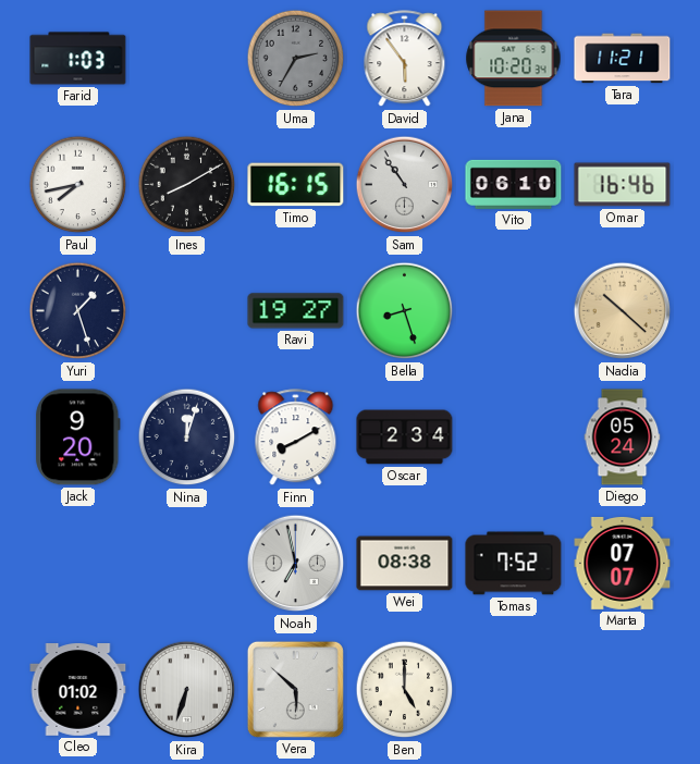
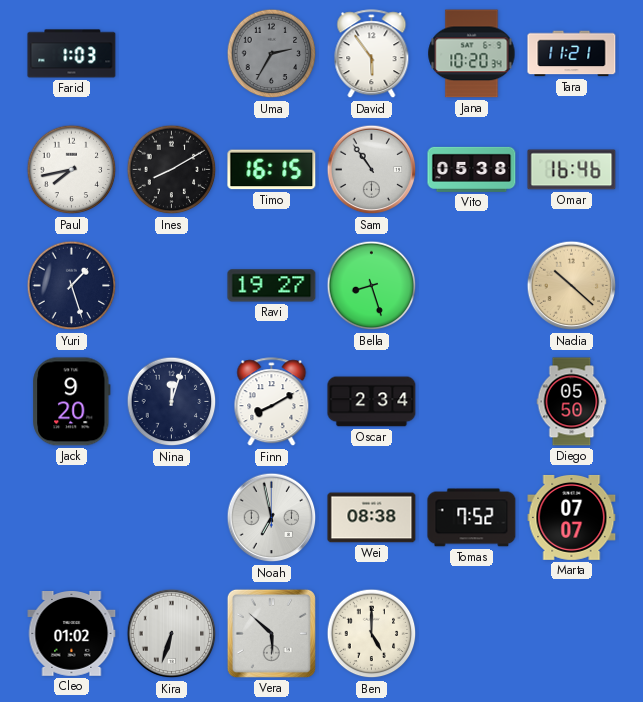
Vito: 06:10 -> 05:38 (472, 169)
Diego: 05:24 -> 05:50 (572, 402)
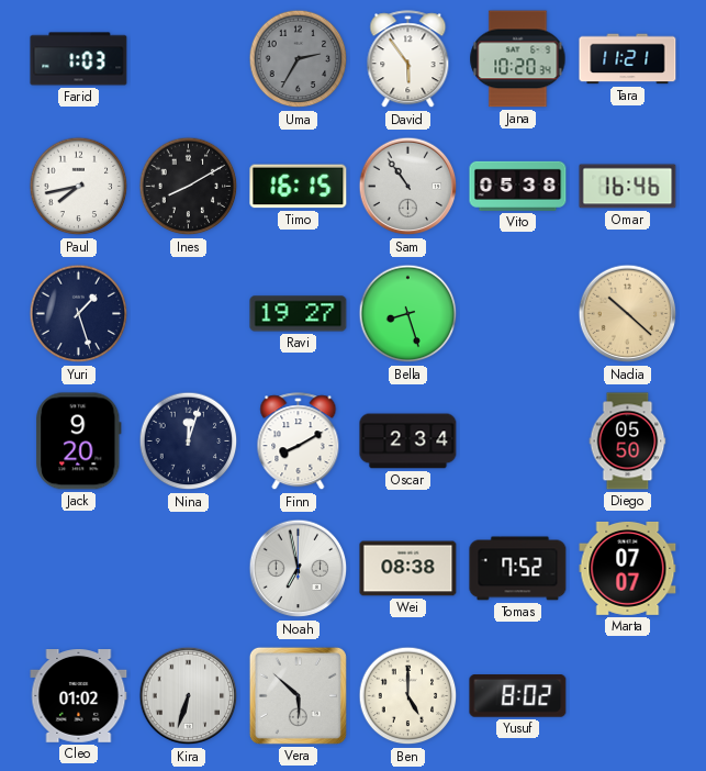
Yusuf: none -> 8:02 (518, 696)
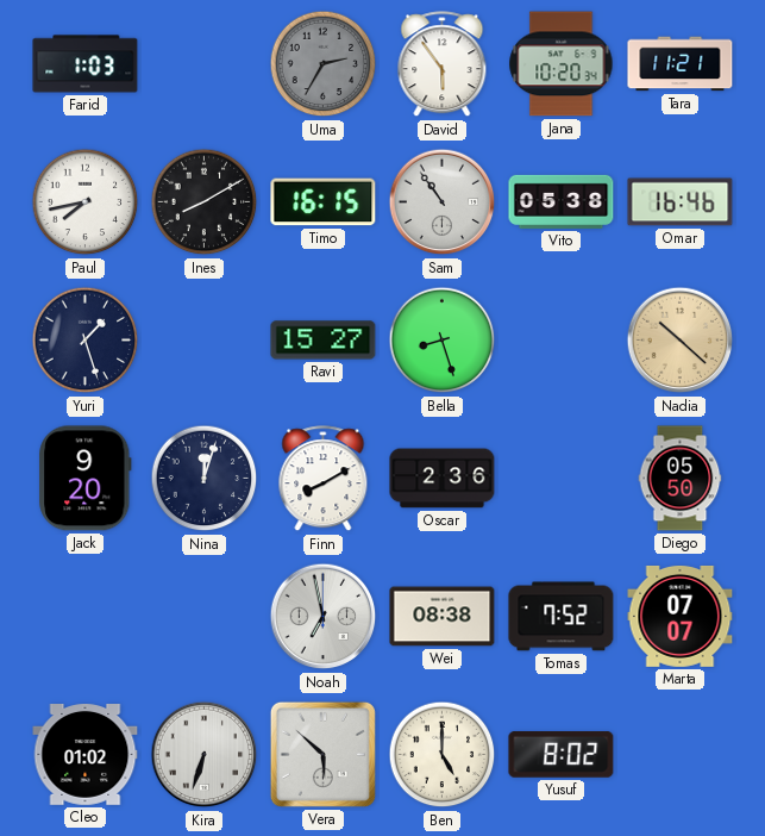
Ravi: 19:27 -> 15:27 (324, 341)
Oscar: 2:34 -> 2:36 (443, 479)
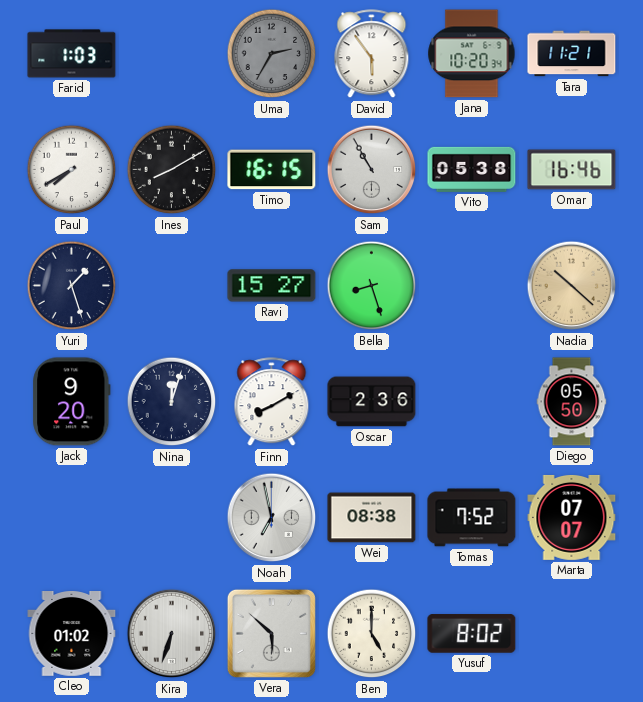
Paul: 7:43 -> 7:40 (72, 170)
Sam: 10:54 -> 10:55 (372, 170)
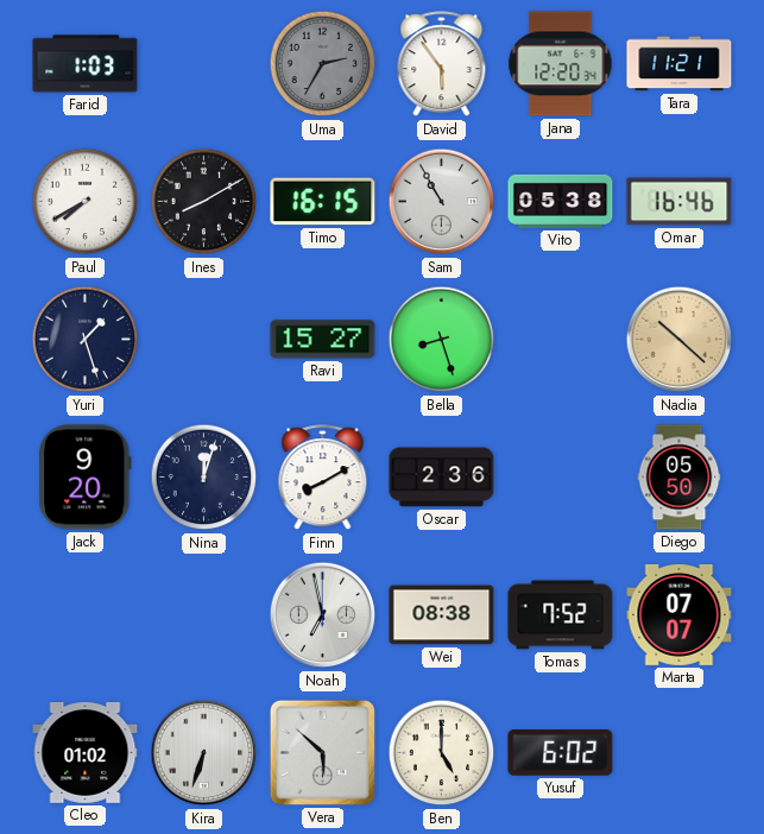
Jana: 10:20 -> 12:20 (561, 64)
Yusuf: 8:02 -> 6:02 (561, 753)
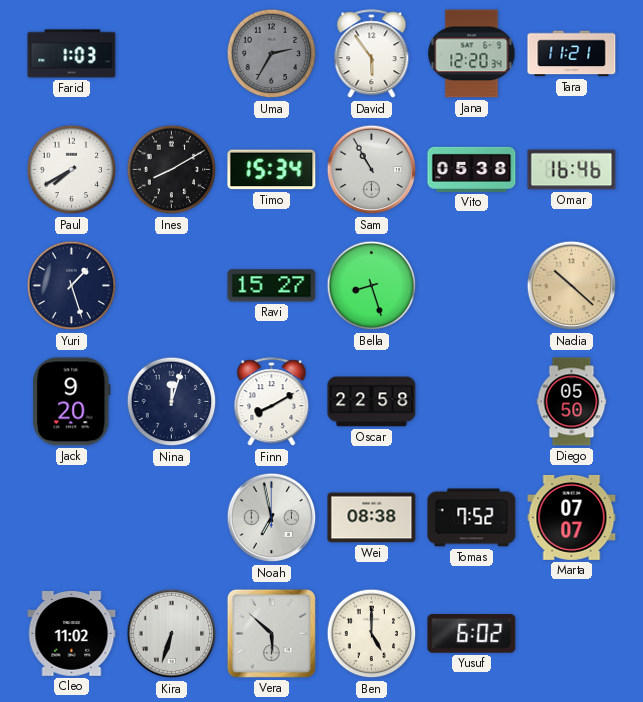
Timo: 16:15 -> 15:34 (272, 170)
Oscar: 2:36 -> 22:58 (372, 402)
Cleo: 01:02 -> 11:02 (72, 634)
